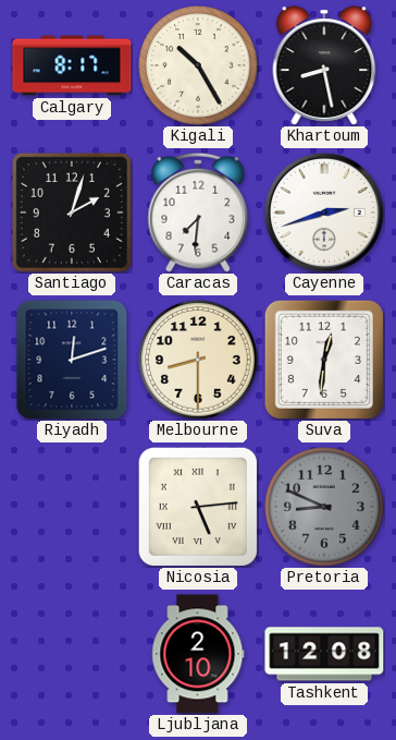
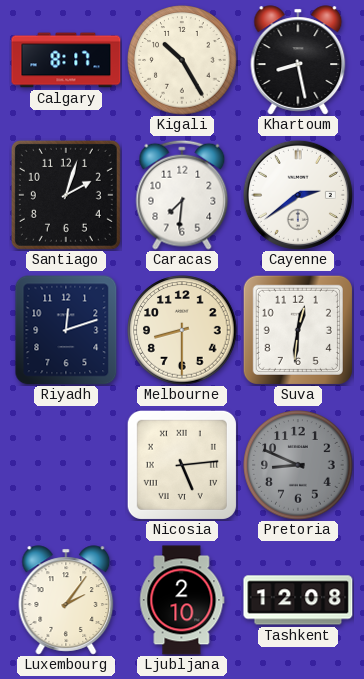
Cayenne: 2:42 -> 2:39 (298, 195)
Luxembourg: none -> 2:06 (66, 600)
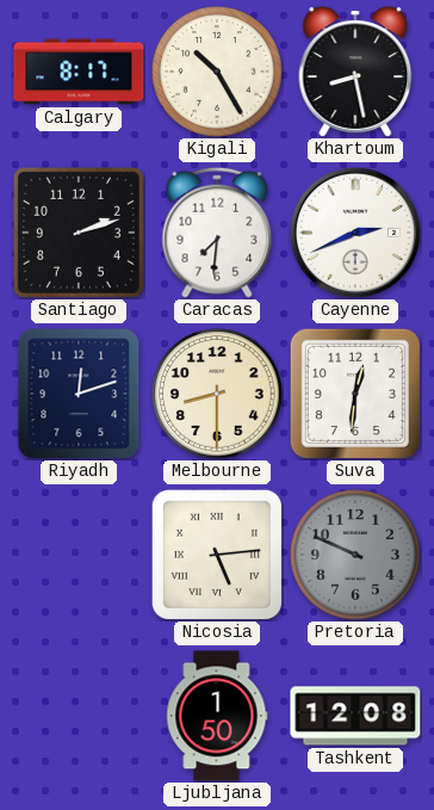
Santiago: 2:03 -> 2:12 (79, 233)
Cayenne: 2:39 -> 2:41 (355, 233)
Pretoria: 8:49 -> 9:49 (355, 555)
Luxembourg: 2:06 -> none (66, 600)
Ljubljana: 2:10 -> 1:50 (217, 716)
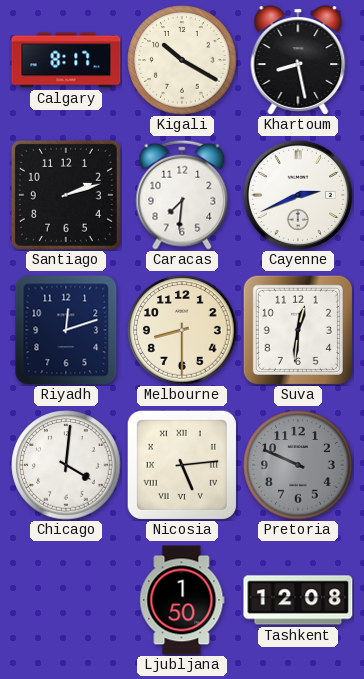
Kigali: 10:25 -> 10:20 (182, 60)
Chicago: none -> 4:01 (66, 465)
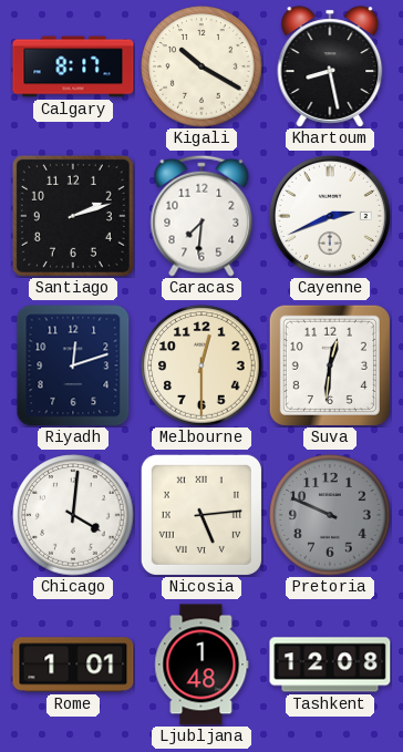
Melbourne: 8:30 -> 12:30 (201, 365)
Rome: none -> 1:01 (73, 665)
Ljubljana: 1:50 -> 1:48 (201, 665)
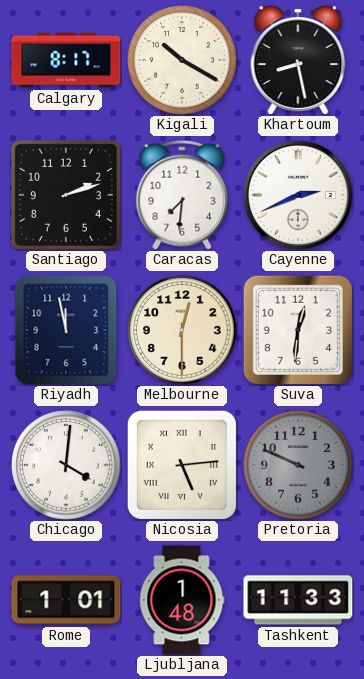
Riyadh: 12:12 -> 11:58 (66, 330)
Tashkent: 12:08 -> 11:33 (298, 600)
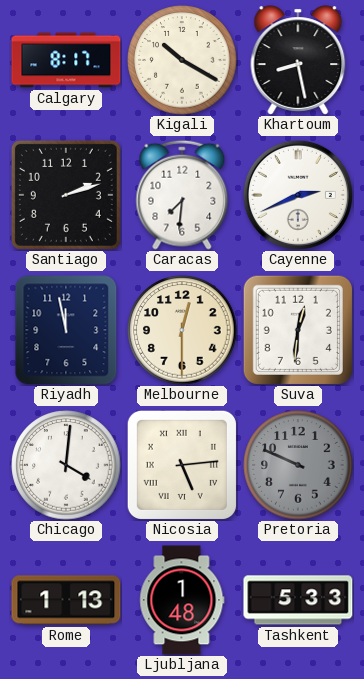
Rome: 1:01 -> 1:13 (66, 600)
Tashkent: 11:33 -> 5:33 (298, 600)
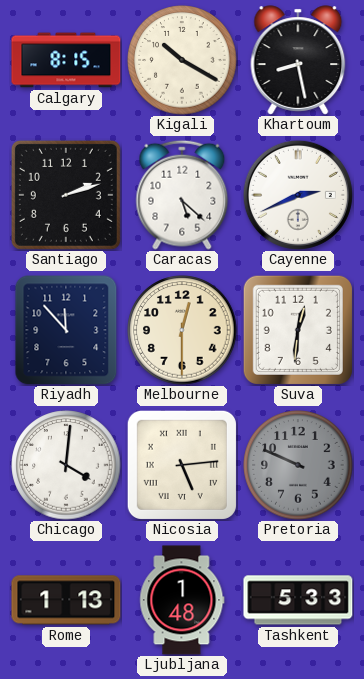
Calgary: 8:17 -> 8:15 (66, 60)
Caracas: 7:31 -> 5:22 (182, 195)
Riyadh: 11:58 -> 11:53 (66, 330)
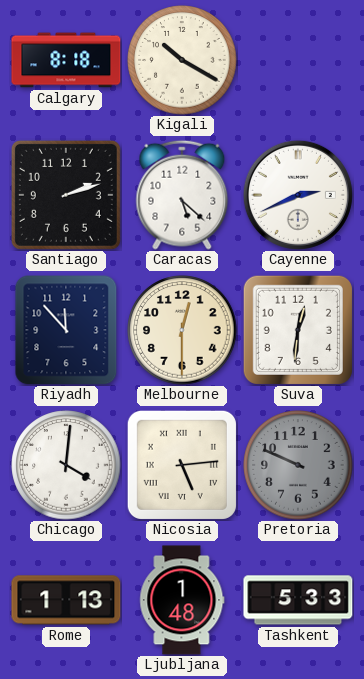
Calgary: 8:15 -> 8:18 (66, 60)
Khartoum: 8:28 -> none (298, 60)
